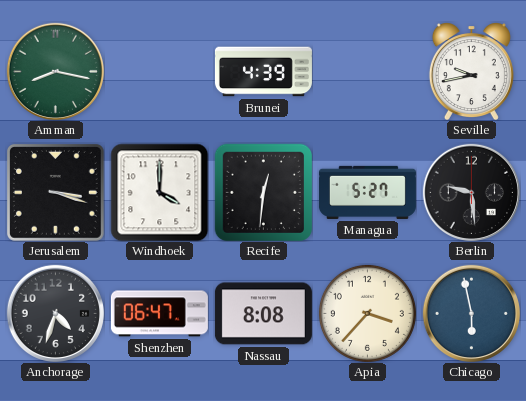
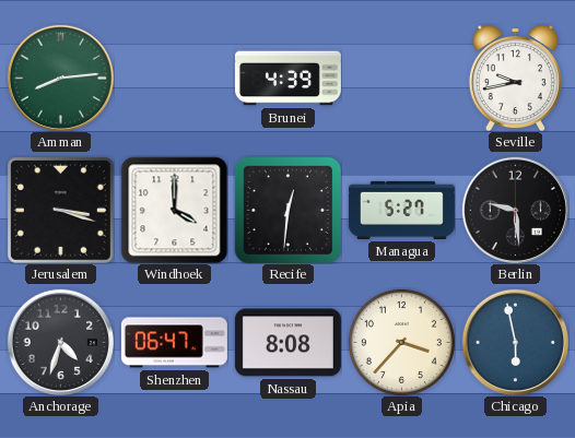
Amman: 8:17 -> 8:14 (60, 78)
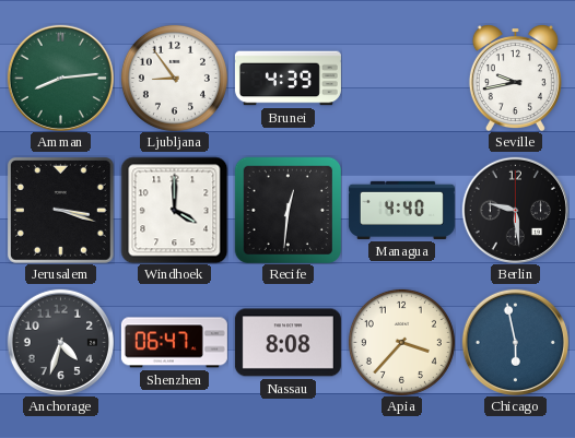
Ljubljana: none -> 8:54 (174, 78)
Managua: 5:27 -> 4:40 (401, 210)
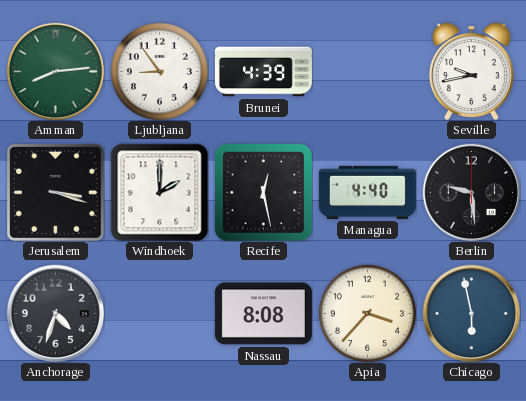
Windhoek: 4:00 -> 2:00 (159, 192)
Recife: 12:31 -> 12:28 (263, 192)
Shenzhen: 06:47 -> none (174, 343)
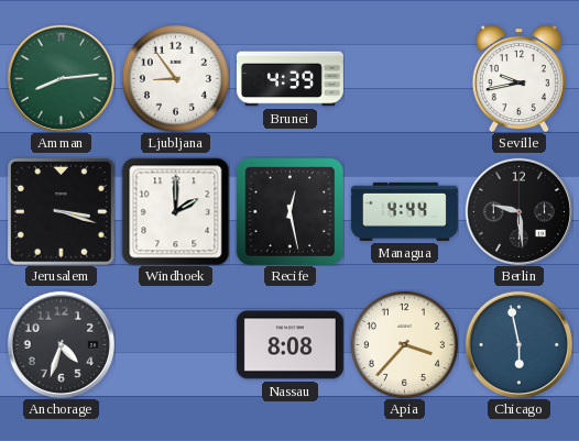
Managua: 4:40 -> 4:44 (404, 211)
